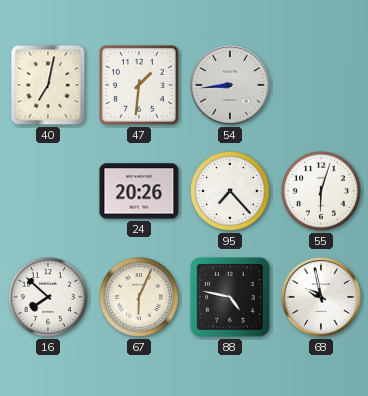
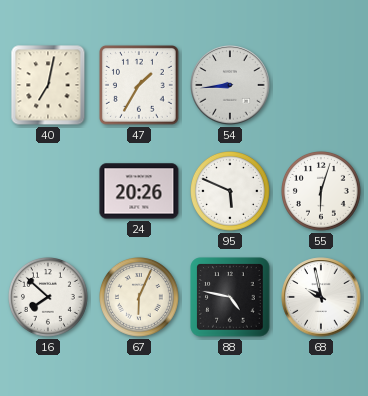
47: 1:31 -> 1:35 (139, 85)
95: 7:23 -> 5:49 (231, 192)
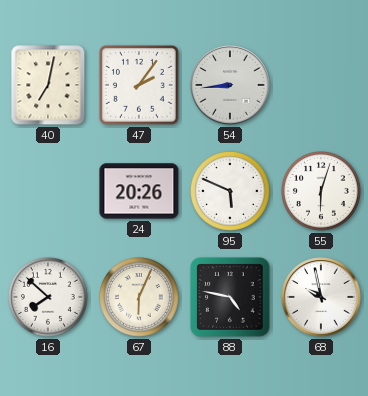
47: 1:35 -> 2:06 (139, 85)
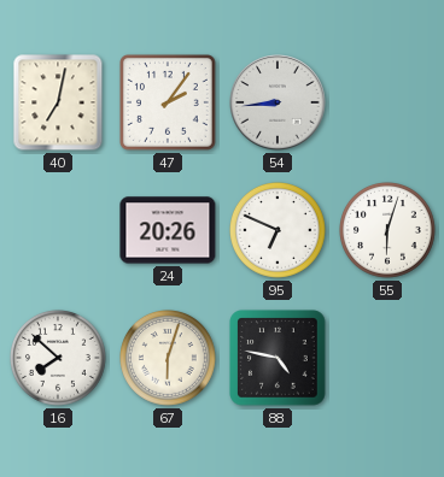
95: 5:49 -> 6:49 (279, 231)
67: 6:04 -> 6:03 (169, 359)
68: 9:58 -> none (321, 297)
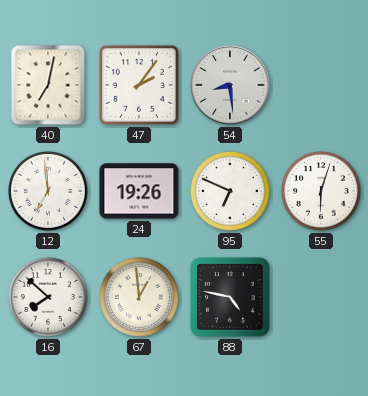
54: 8:44 -> 8:29 (230, 85)
12: none -> 6:59 (49, 192)
24: 20:26 -> 19:26 (139, 191)
67: 6:03 -> 12:59 (140, 298)
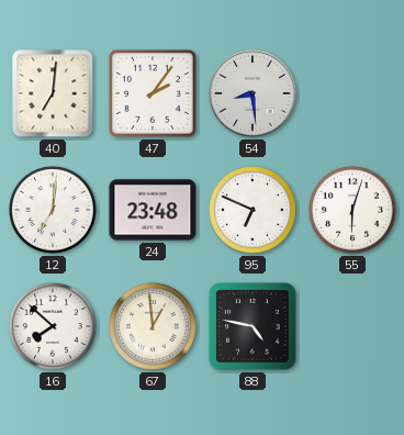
40: 7:02 -> 7:01 (53, 93)
12: 6:59 -> 7:01 (54, 211)
24: 19:26 -> 23:48 (153, 210)
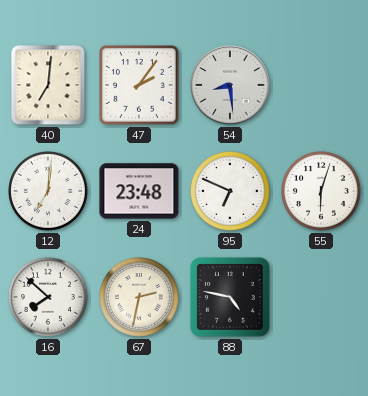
67: 12:59 -> 2:32 (140, 298)
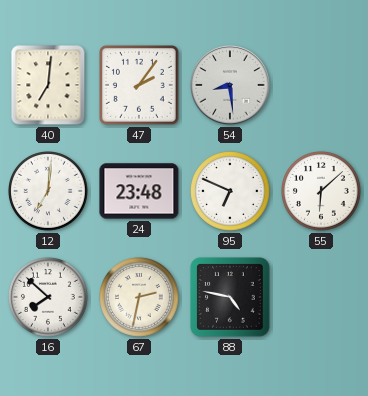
55: 6:03 -> 6:08 (322, 192)
